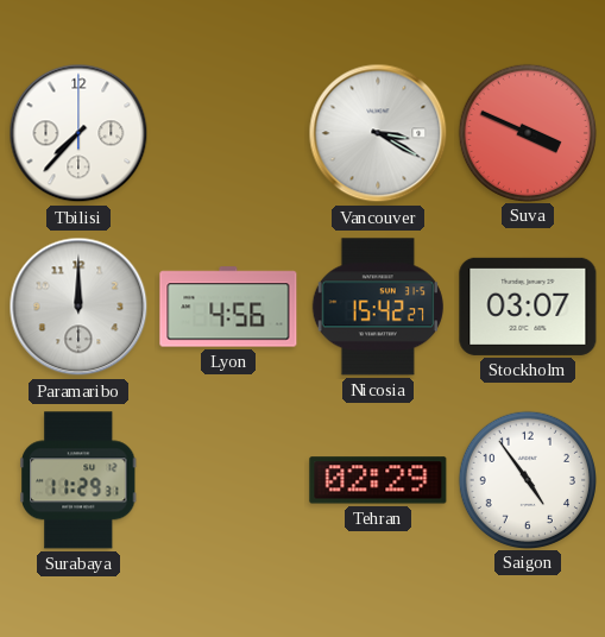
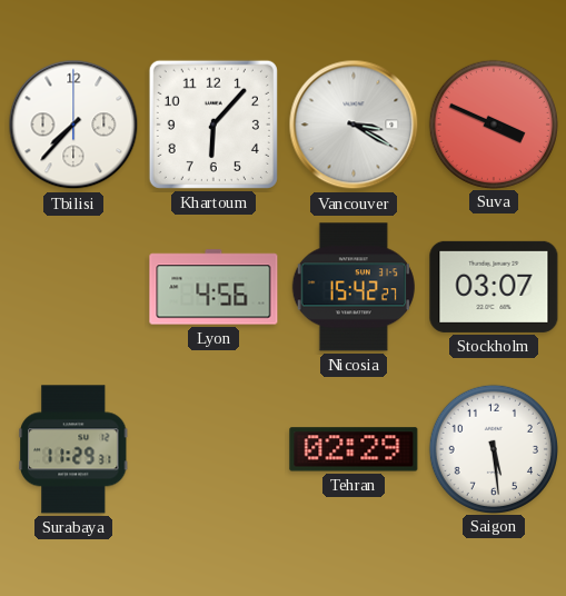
Khartoum: none -> 6:07 (214, 125)
Paramaribo: 12:00 -> none (78, 307)
Saigon: 4:54 -> 5:29 (493, 448)
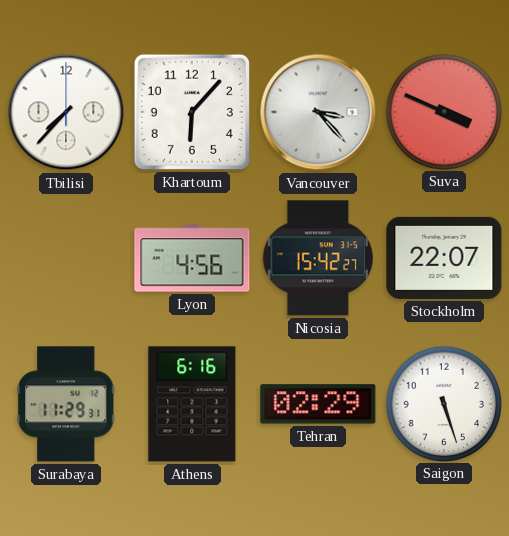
Vancouver: 3:20 -> 3:23 (318, 112)
Stockholm: 03:07 -> 22:07 (444, 258)
Athens: none -> 6:16 (192, 404)
Saigon: 5:29 -> 5:27 (443, 403)
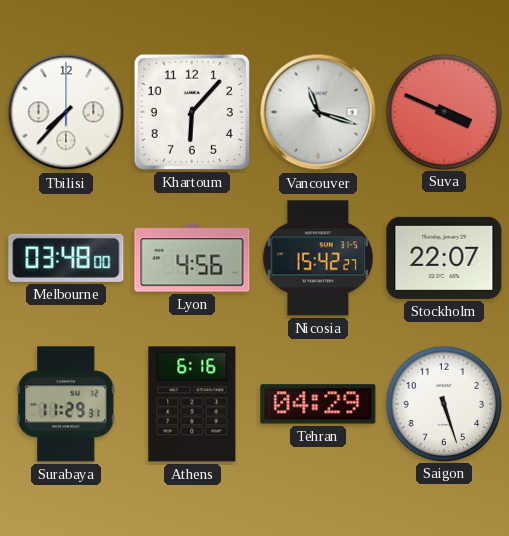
Vancouver: 3:23 -> 11:18 (318, 112)
Melbourne: none -> 03:48 (66, 258)
Tehran: 02:29 -> 04:29 (318, 404)
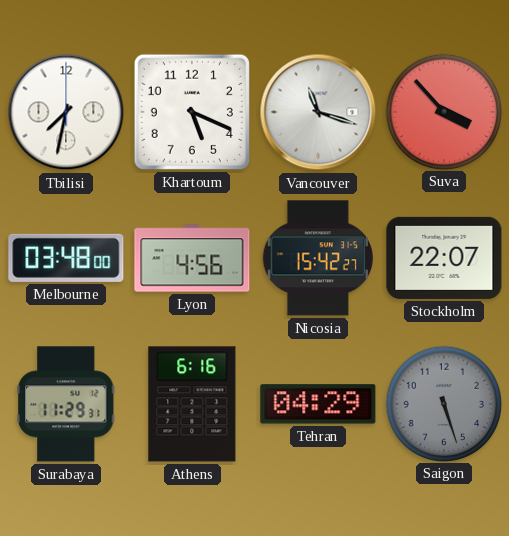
Tbilisi: 7:37 -> 7:32 (66, 112)
Khartoum: 6:07 -> 5:19 (192, 112)
Suva: 3:49 -> 3:53 (443, 111)
Saigon dial: white -> grey (443, 403)
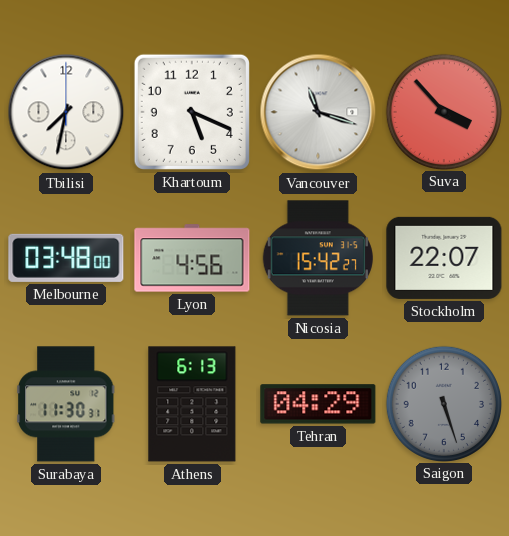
Surabaya: 11:29 -> 11:30 (67, 404)
Athens: 6:16 -> 6:13 (192, 404)
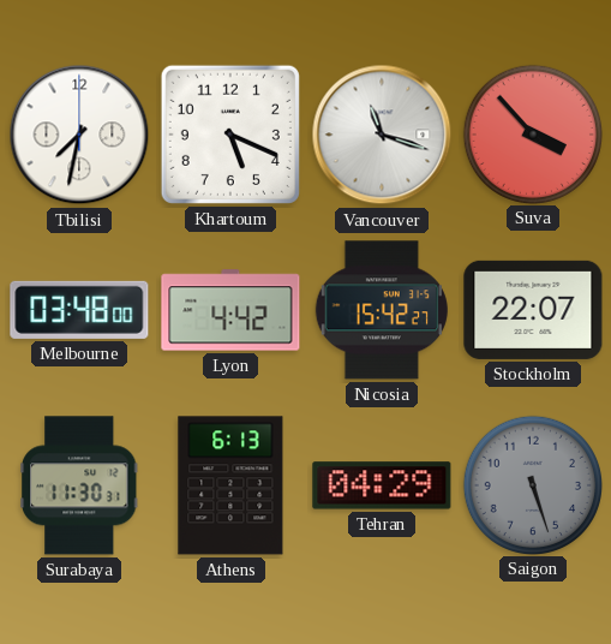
Lyon: 4:56 -> 4:42 (230, 310)
